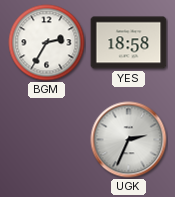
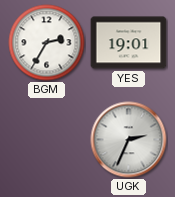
YES: 18:58 -> 19:01 (129, 43)
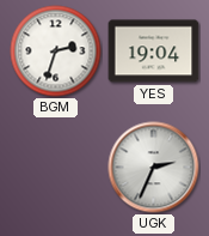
BGM: 2:35 -> 2:33 (56, 52)
YES: 19:01 -> 19:04 (154, 52)
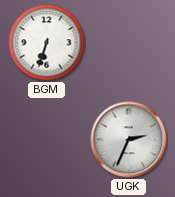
BGM: 2:33 -> 6:33 (47, 43)
YES: 19:04 -> none (154, 52)
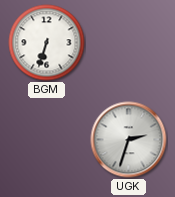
UGK: 2:34 -> 2:33 (129, 140)
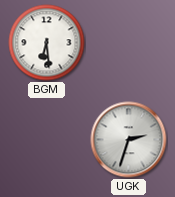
BGM: 6:33 -> 6:29 (47, 43)
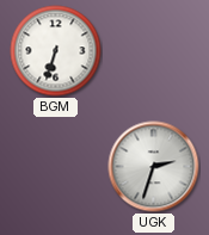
BGM: 6:29 -> 6:33 (56, 51)
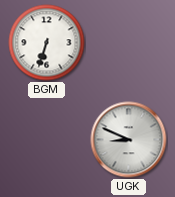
UGK: 2:33 -> 8:49 (129, 140)
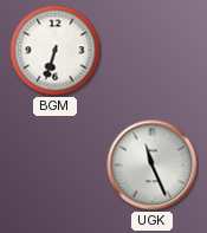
UGK: 8:49 -> 11:26 (153, 166)
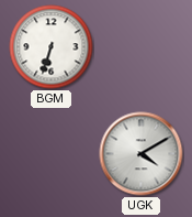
UGK: 11:26 -> 4:10 (142, 154)
